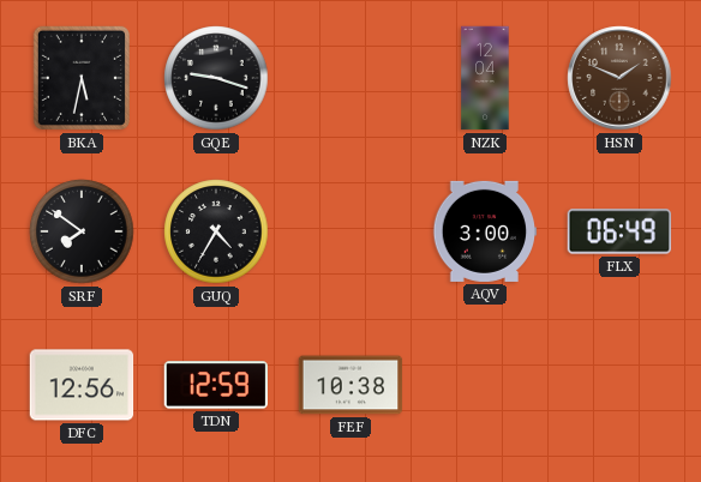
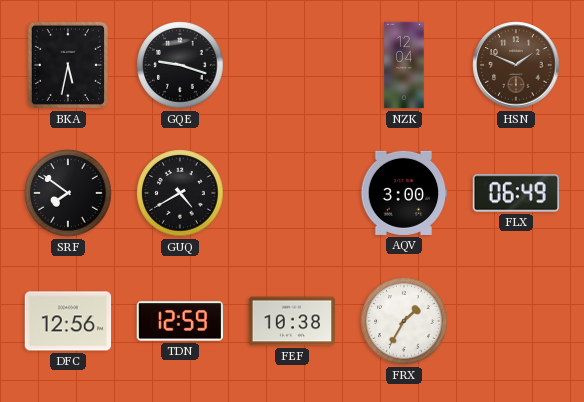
GUQ: 4:35 -> 4:40 (180, 193)
FRX: none -> 1:35 (404, 321)
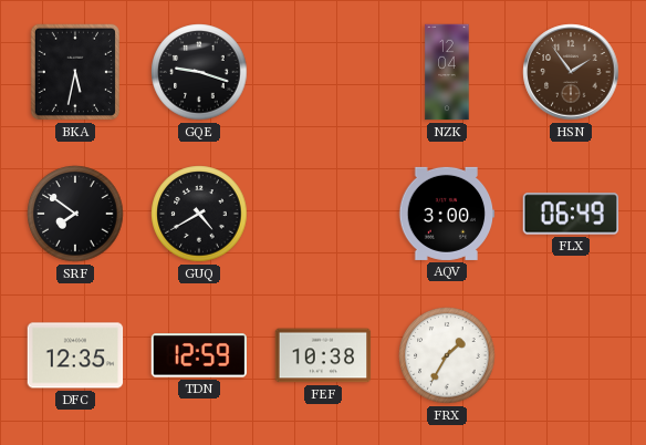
HSN: 1:49 -> 1:54 (571, 72)
DFC: 12:56 -> 12:35 (75, 355)
